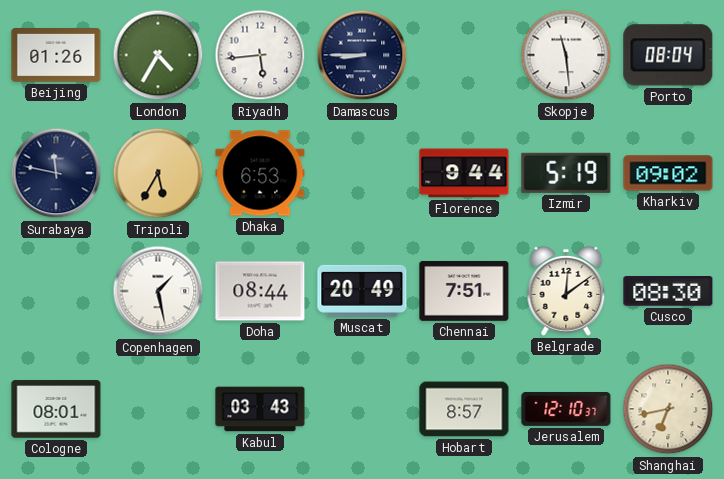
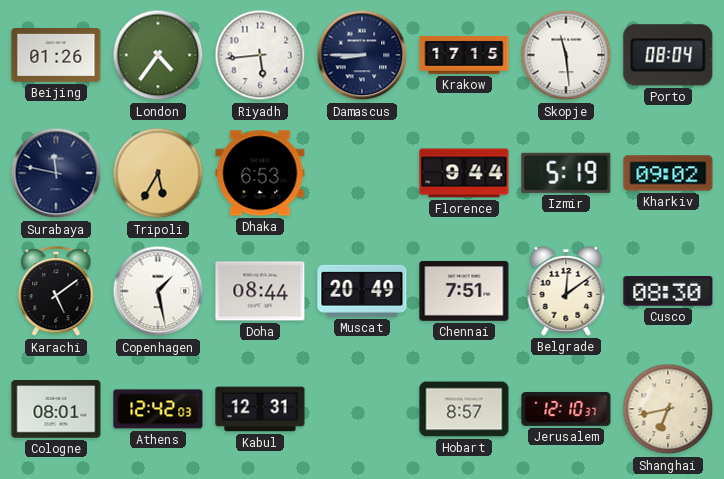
London: 4:35 -> 4:36 (158, 55)
Krakow: none -> 17:15 (464, 56)
Karachi: none -> 5:09 (56, 292)
Athens: none -> 12:42 (158, 409)
Kabul: 03:43 -> 12:31 (260, 409)
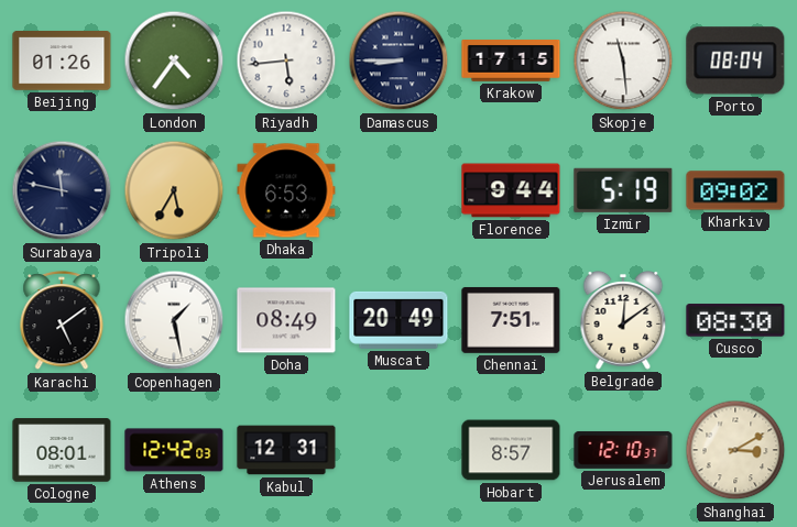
Doha: 08:44 -> 08:49 (286, 320)
Shanghai: 6:43 -> 3:10 (735, 450)
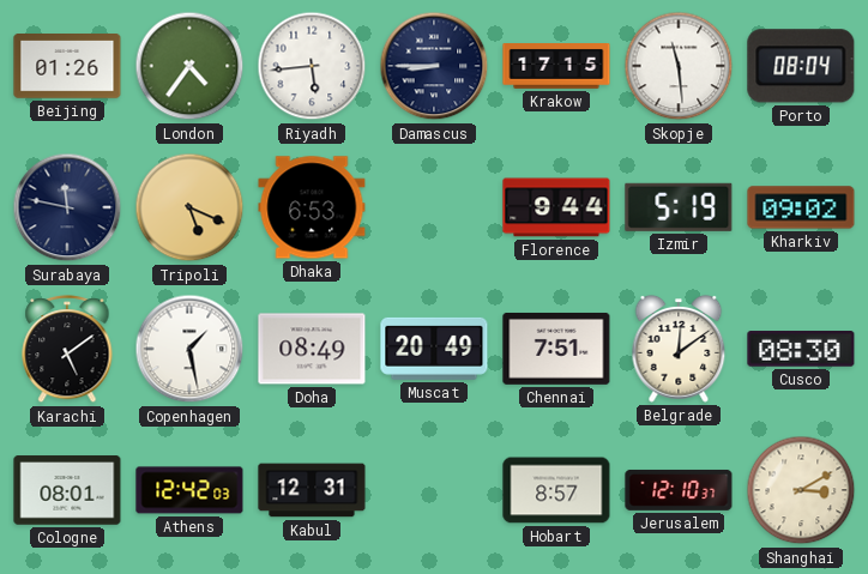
Tripoli: 5:35 -> 5:19 (189, 207)
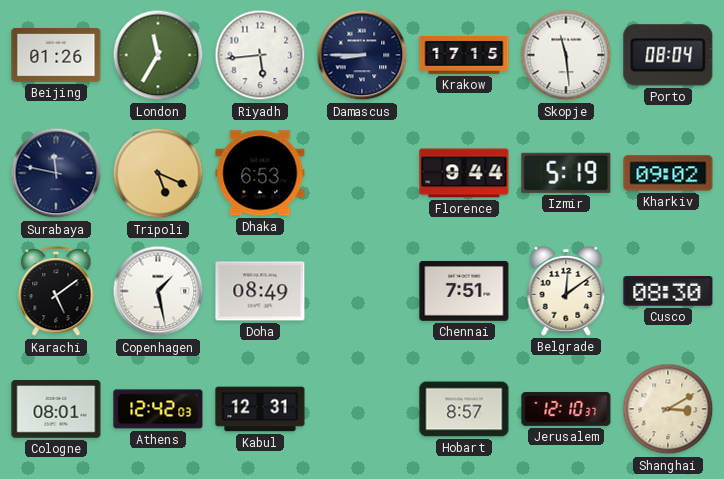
London: 4:36 -> 11:35 (158, 55)
Muscat: 20:49 -> none (434, 349)
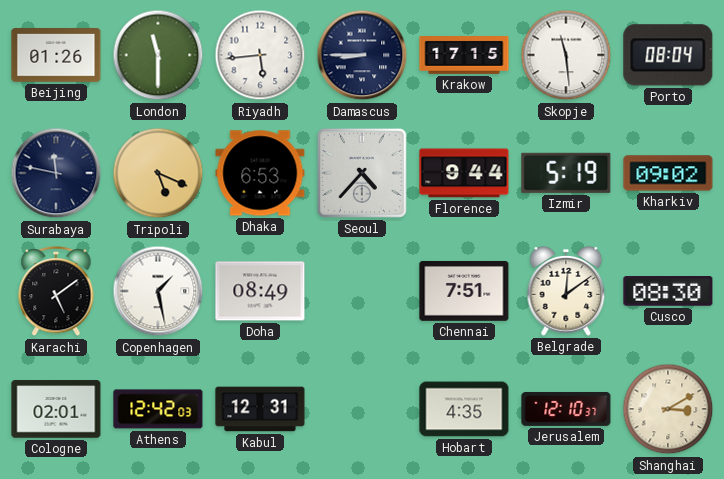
London: 11:35 -> 11:30 (158, 55)
Seoul: none -> 4:37 (362, 173)
Cologne: 08:01 -> 02:01 (56, 409)
Hobart: 8:57 -> 4:35 (464, 409)
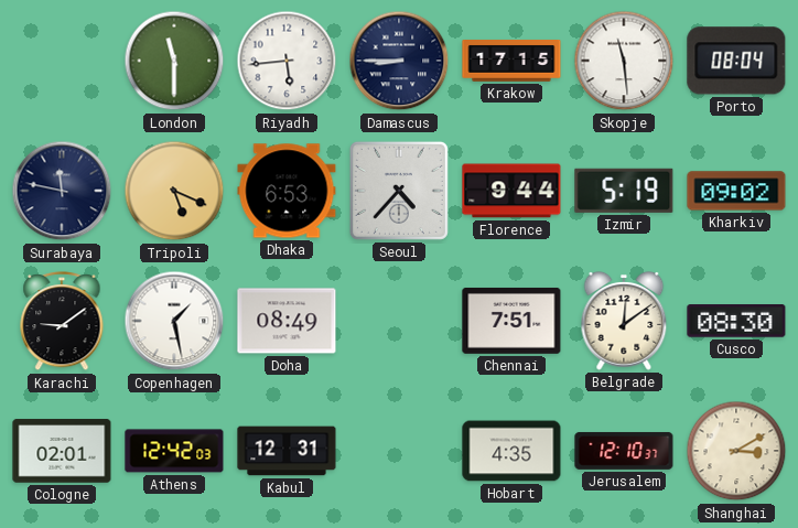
Beijing: 01:26 -> none (56, 56)
Karachi: 5:09 -> 9:09 (62, 322)
